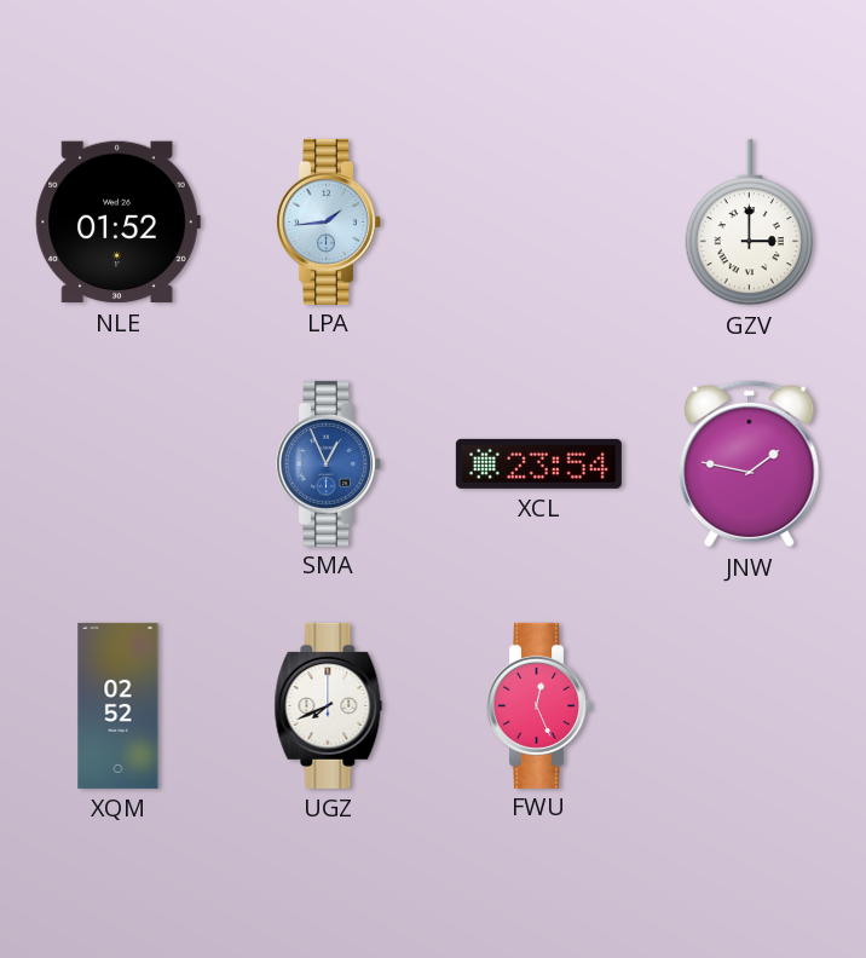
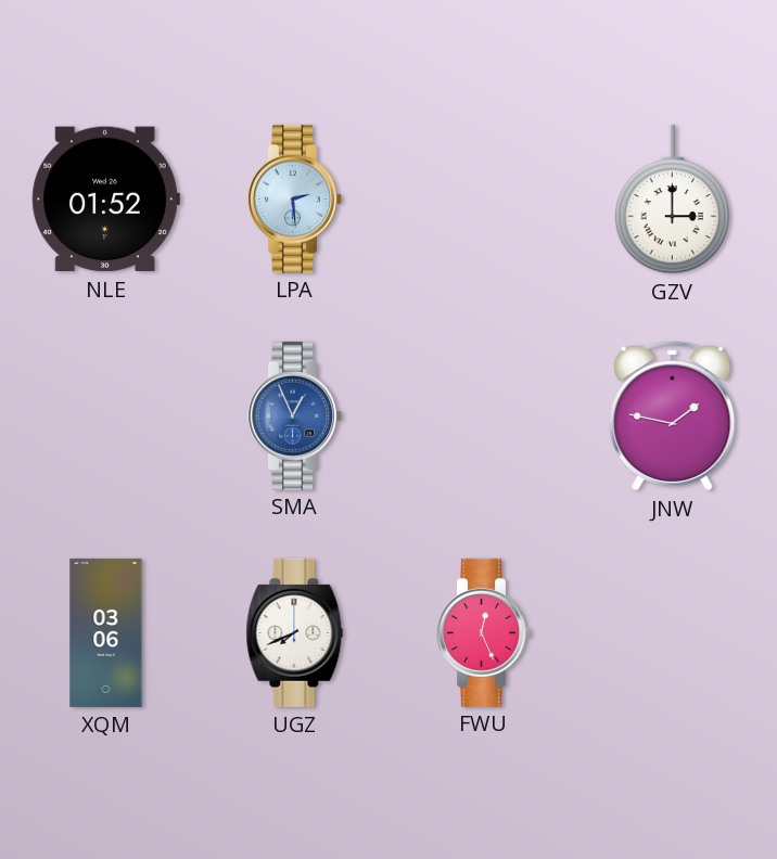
LPA: 1:44 -> 2:29 (295, 198)
XCL: 23:54 -> none (538, 463)
XQM: 02:52 -> 03:06 (106, 632)
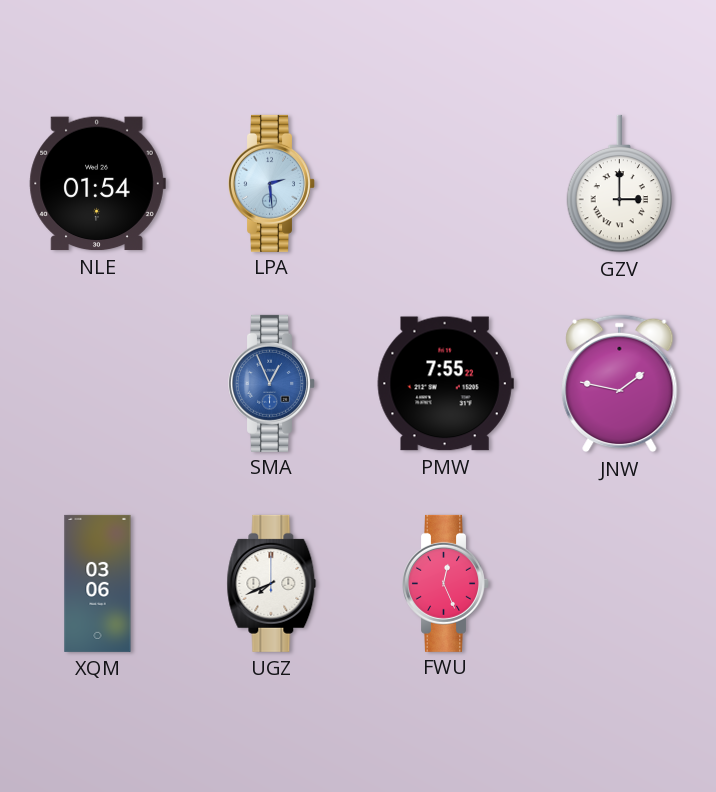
NLE: 01:52 -> 01:54 (97, 184)
PMW: none -> 7:55 (445, 384)
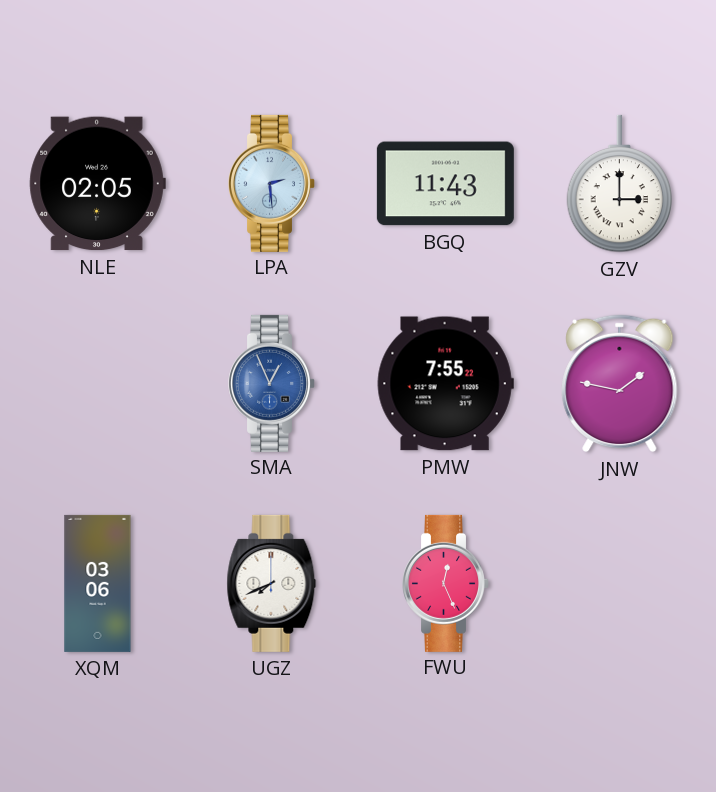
NLE: 01:54 -> 02:05 (97, 184)
BGQ: none -> 11:43 (445, 184)
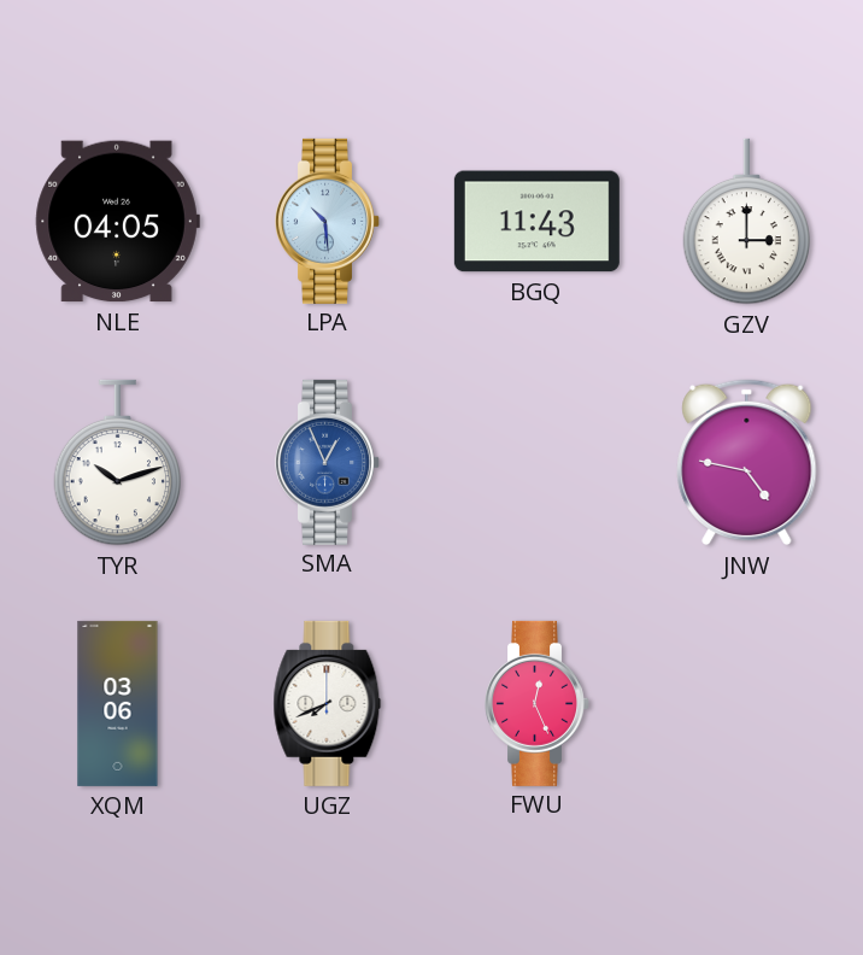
NLE: 02:05 -> 04:05 (117, 222)
LPA: 2:29 -> 10:29 (328, 221)
TYR: none -> 10:12 (118, 463)
PMW: 7:55 -> none (445, 384)
JNW: 1:47 -> 4:47 (747, 463)
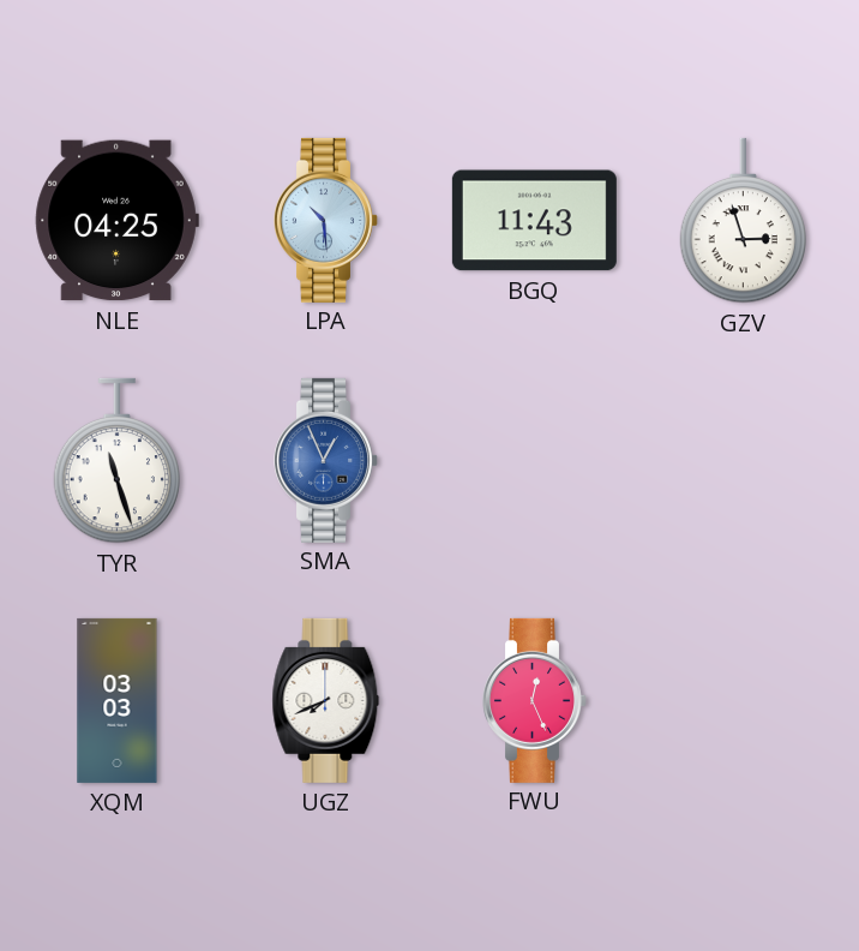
NLE: 04:05 -> 04:25 (116, 221)
GZV: 3:00 -> 2:57 (744, 221)
TYR: 10:12 -> 11:27 (118, 461)
JNW: 4:47 -> none (747, 463)
XQM: 03:06 -> 03:03 (118, 700)
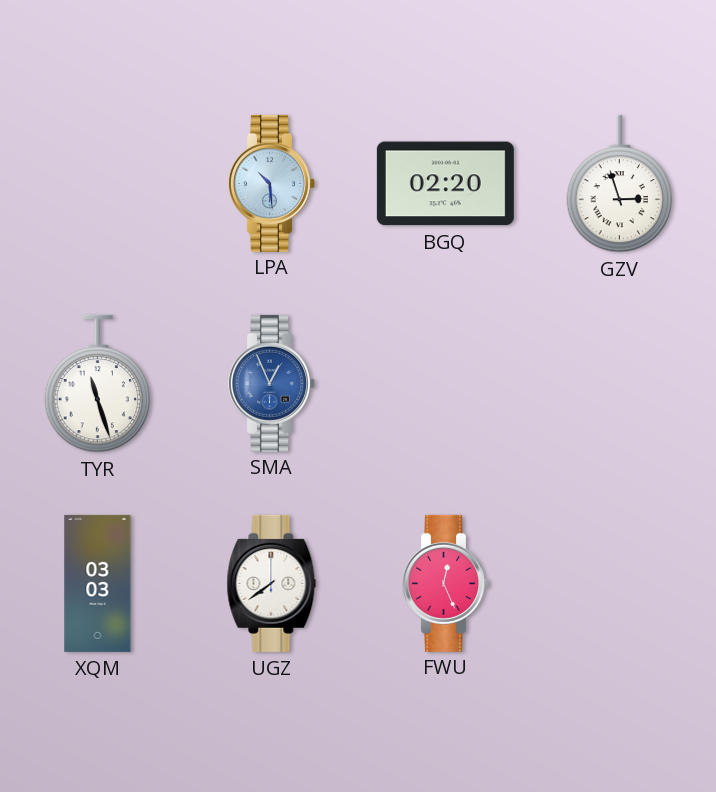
NLE: 04:25 -> none (116, 221)
BGQ: 11:43 -> 02:20 (445, 184)
UGZ: 7:41 -> 7:39 (272, 583)
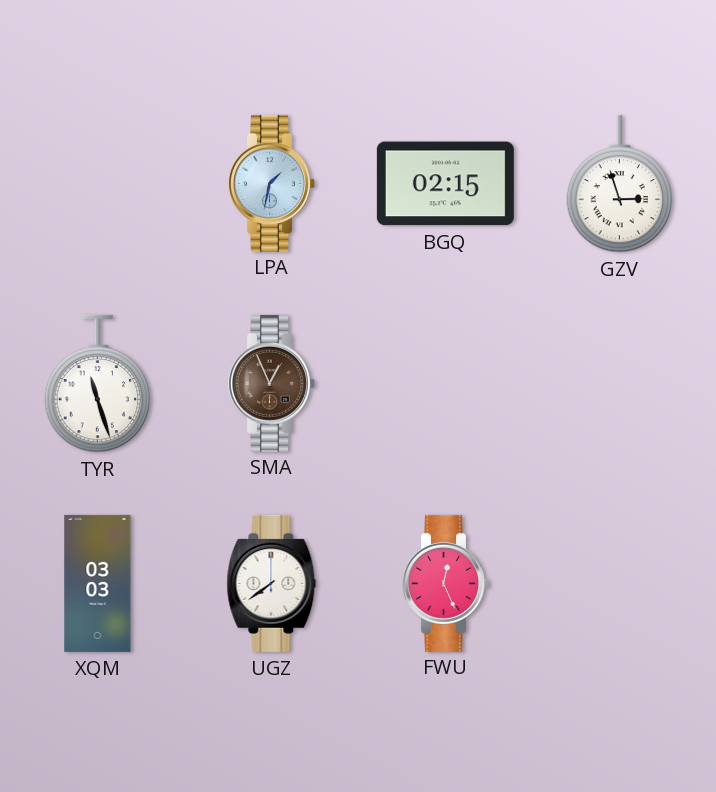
LPA: 10:29 -> 1:32 (272, 183)
BGQ: 02:20 -> 02:15 (445, 184)
SMA dial: blue -> brown (272, 383)
